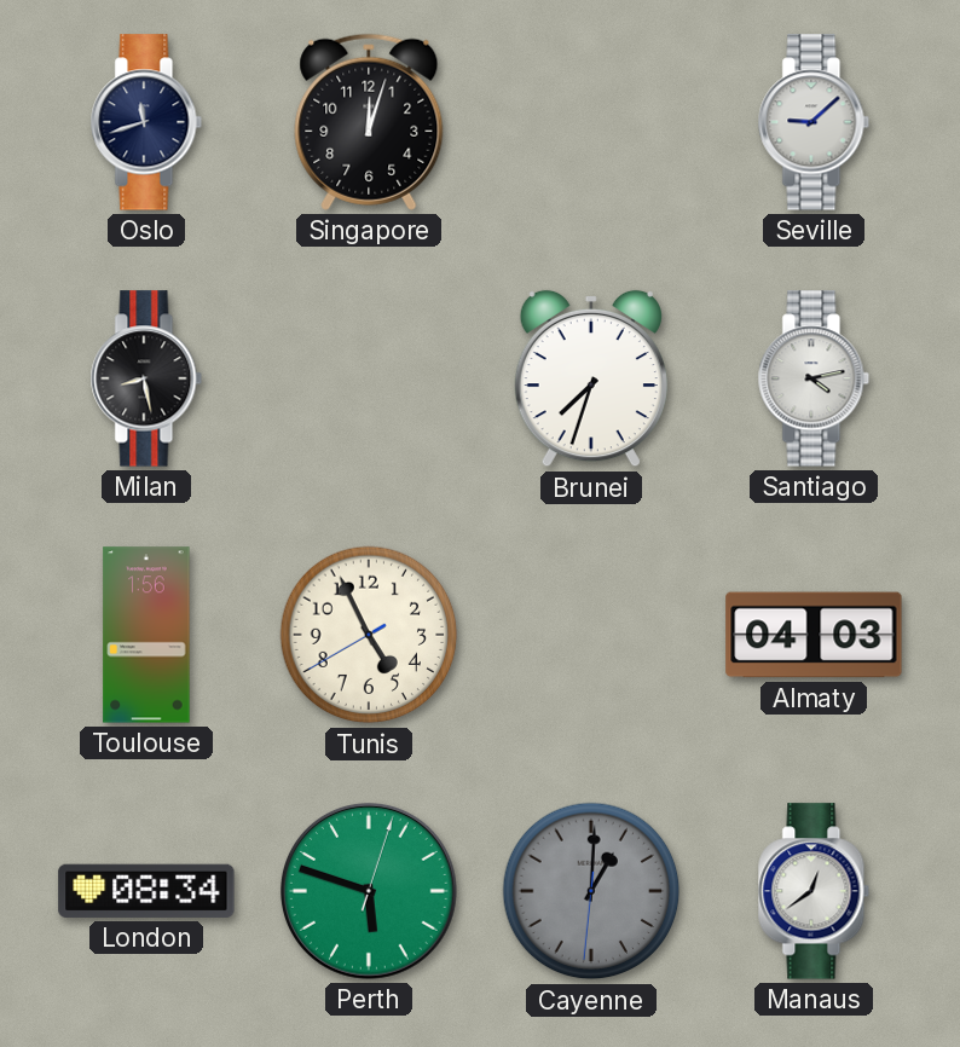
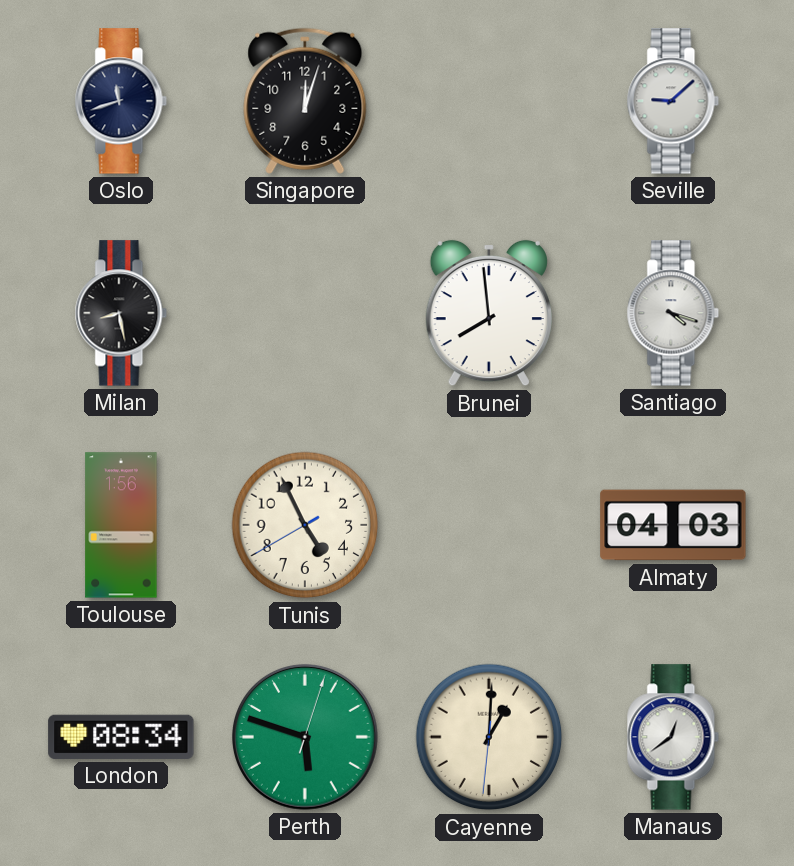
Brunei: 7:33 -> 7:59 (489, 313)
Santiago: 4:13 -> 4:18 (673, 313)
Cayenne dial: grey -> cream (489, 737)
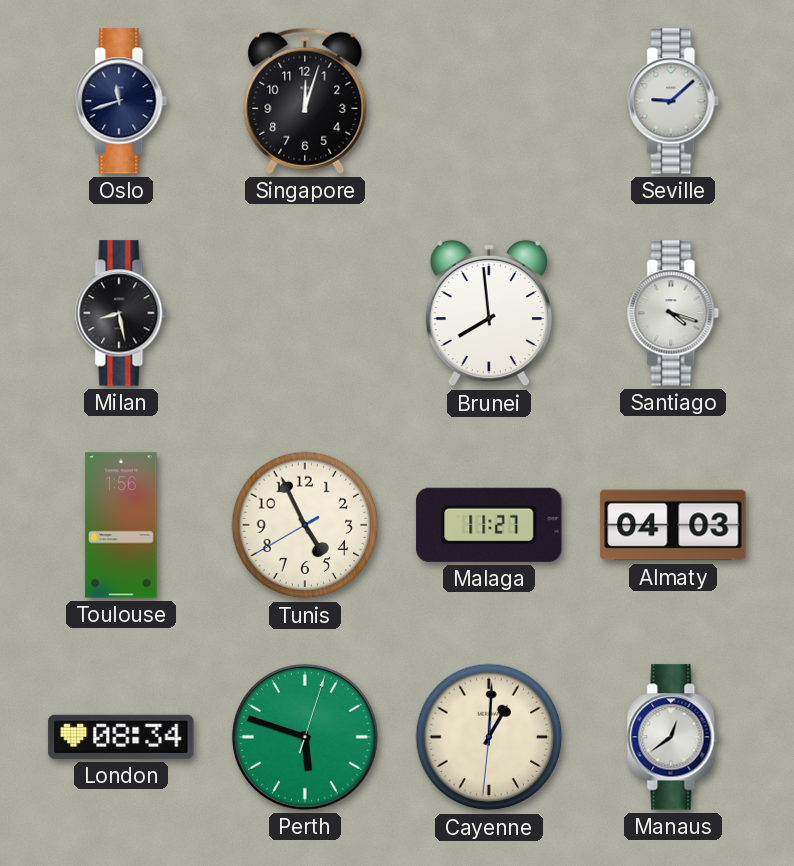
Malaga: none -> 11:27 (489, 525)
